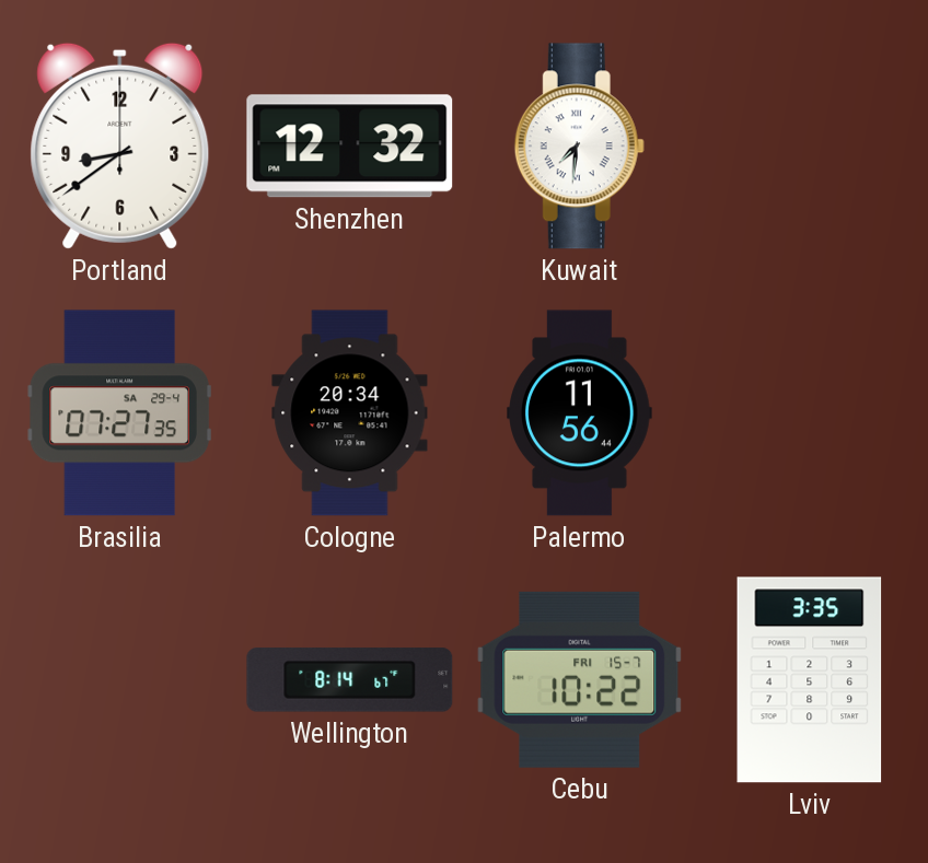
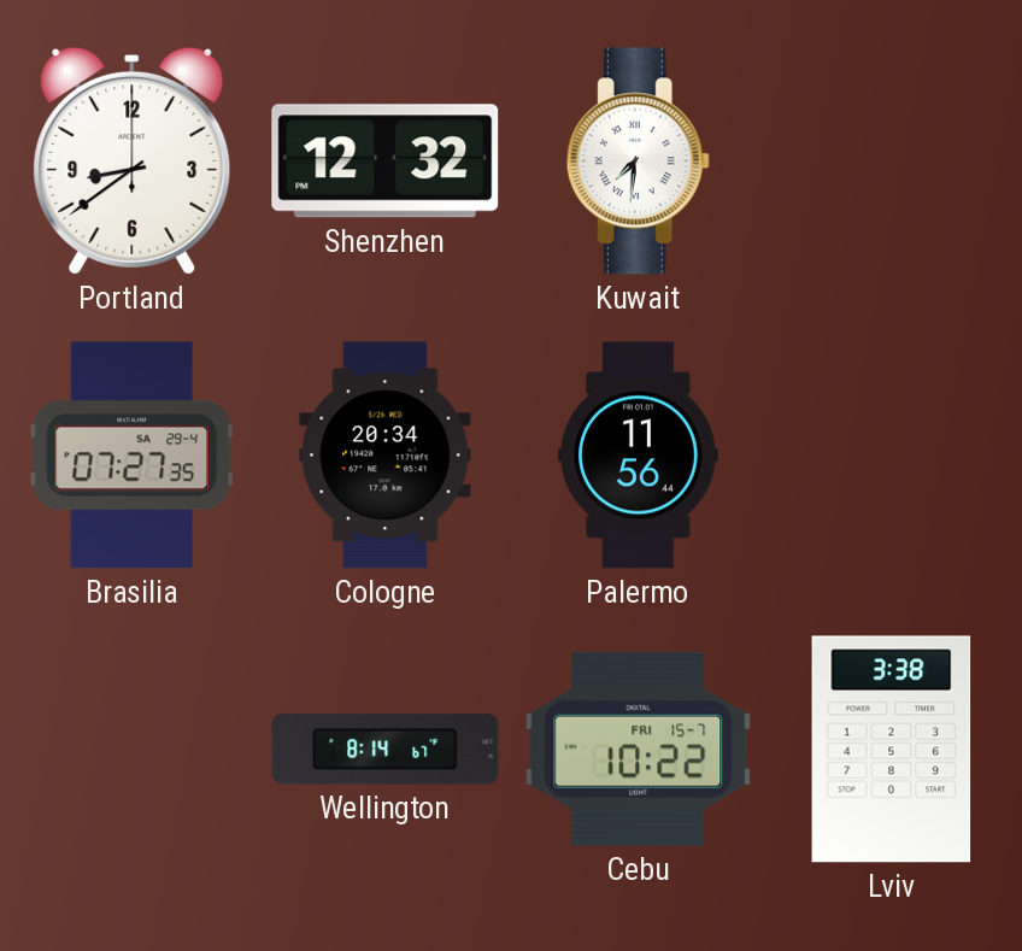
Lviv: 3:35 -> 3:38 (892, 750)
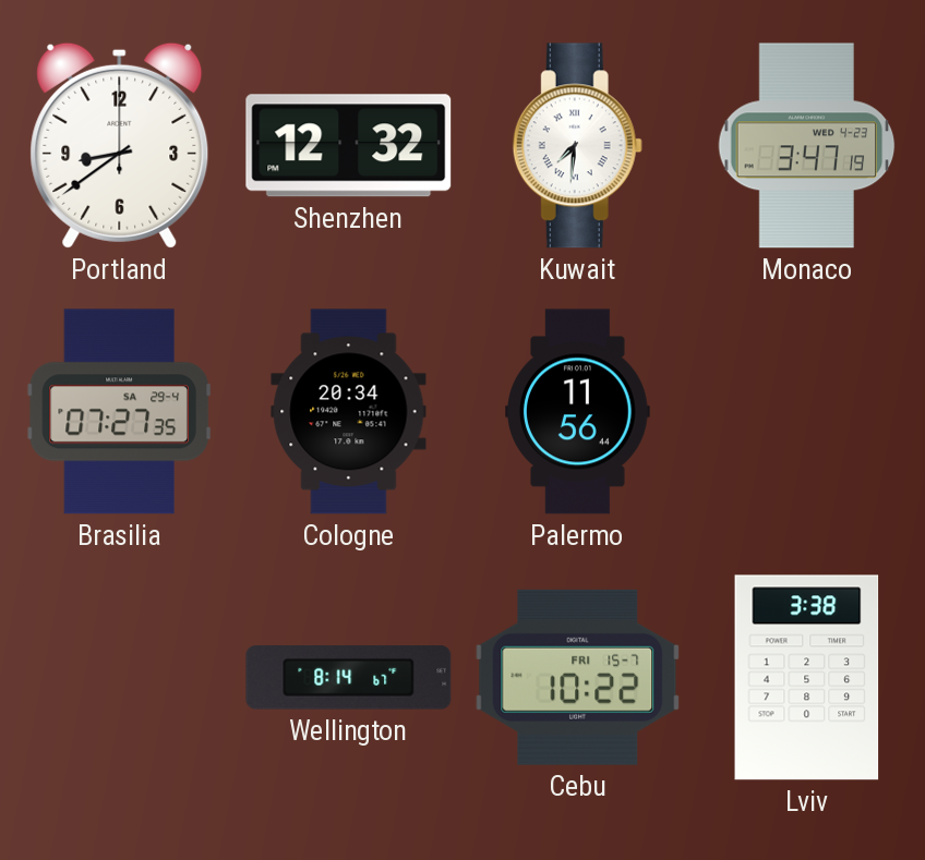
Monaco: none -> 3:47 (807, 146)
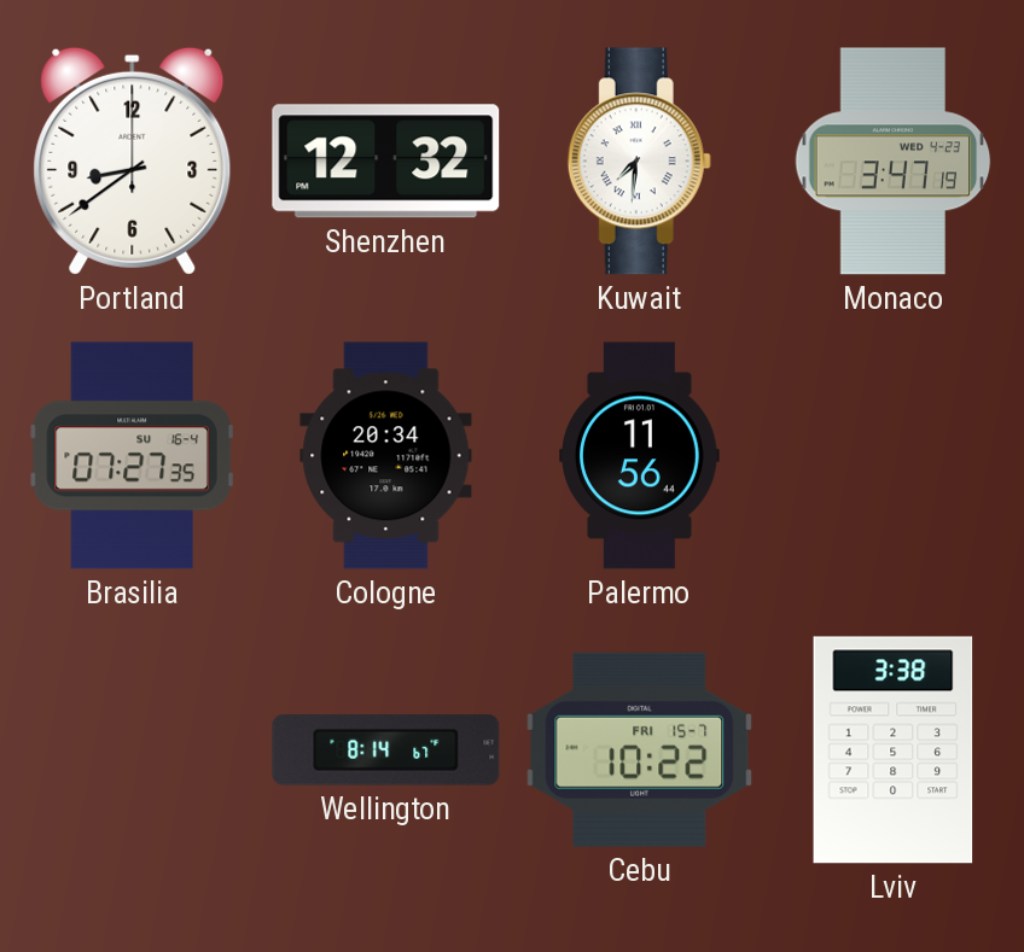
Brasilia date: SA 29-4 -> SU 16-4 (132, 456)
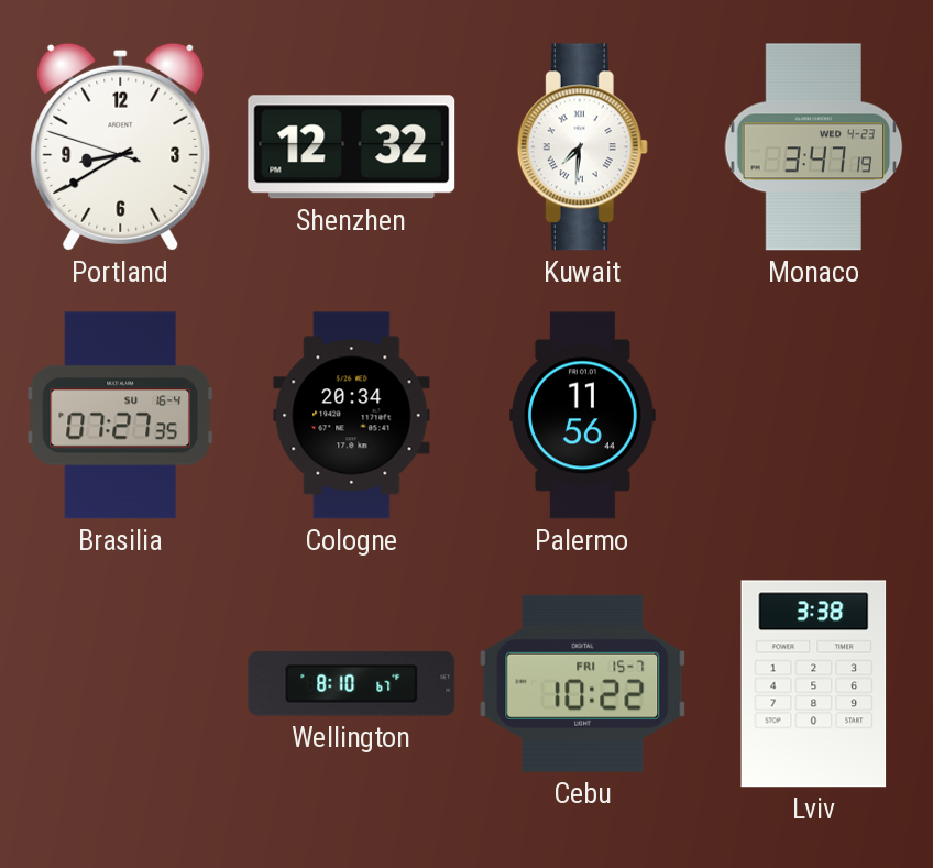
Portland: 8:39:00 -> 8:39:48 (121, 146)
Wellington: 8:14 -> 8:10 (352, 684)
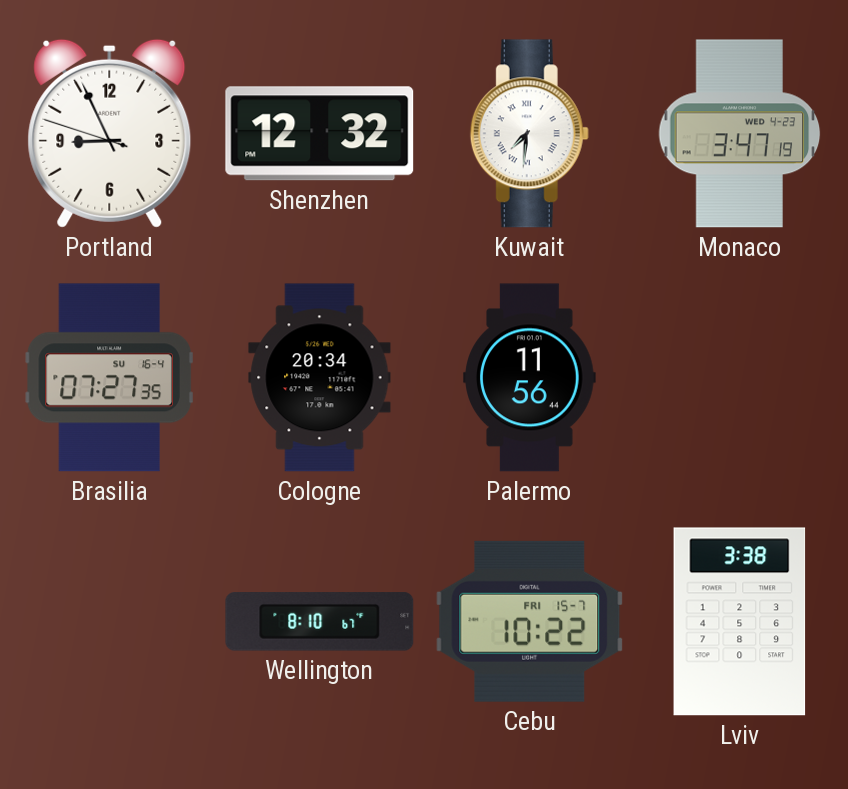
Portland: 8:39 -> 8:55 (110, 133)
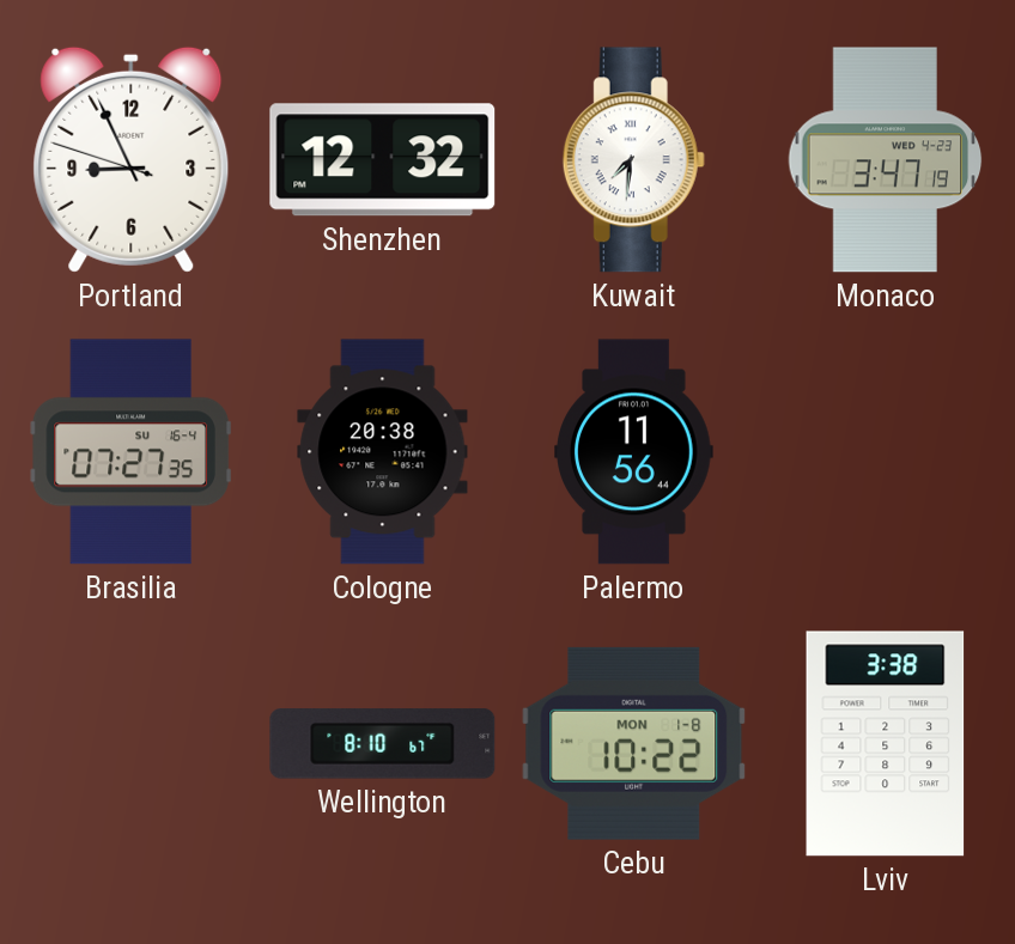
Cologne: 20:34 -> 20:38 (383, 452)
Cebu date: FRI 15-7 -> MON 1-8 (634, 743)
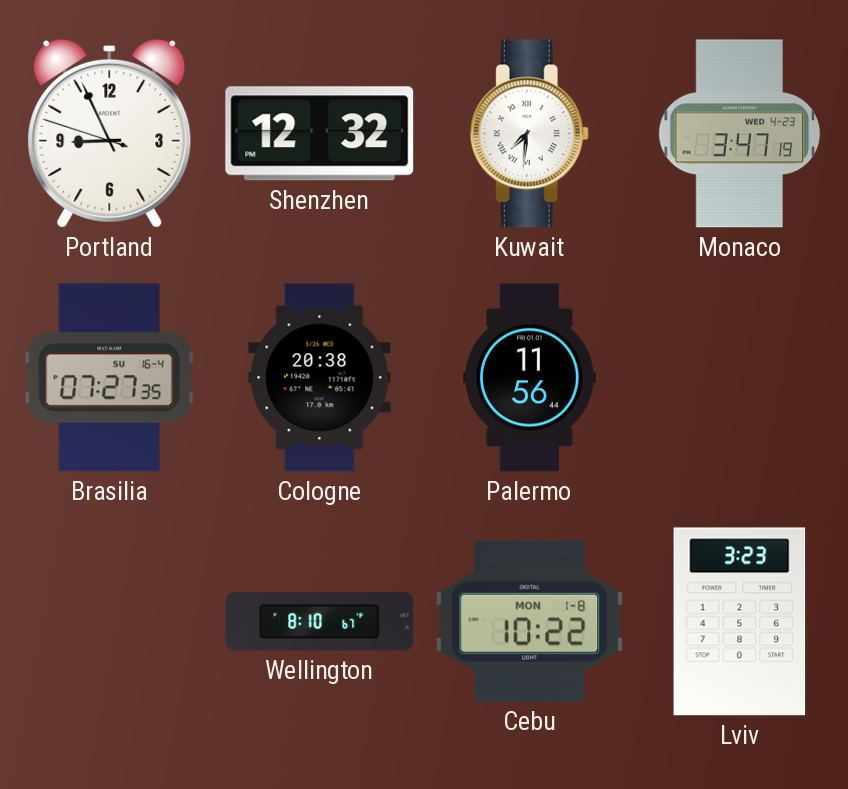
Lviv: 3:38 -> 3:23 (740, 622)
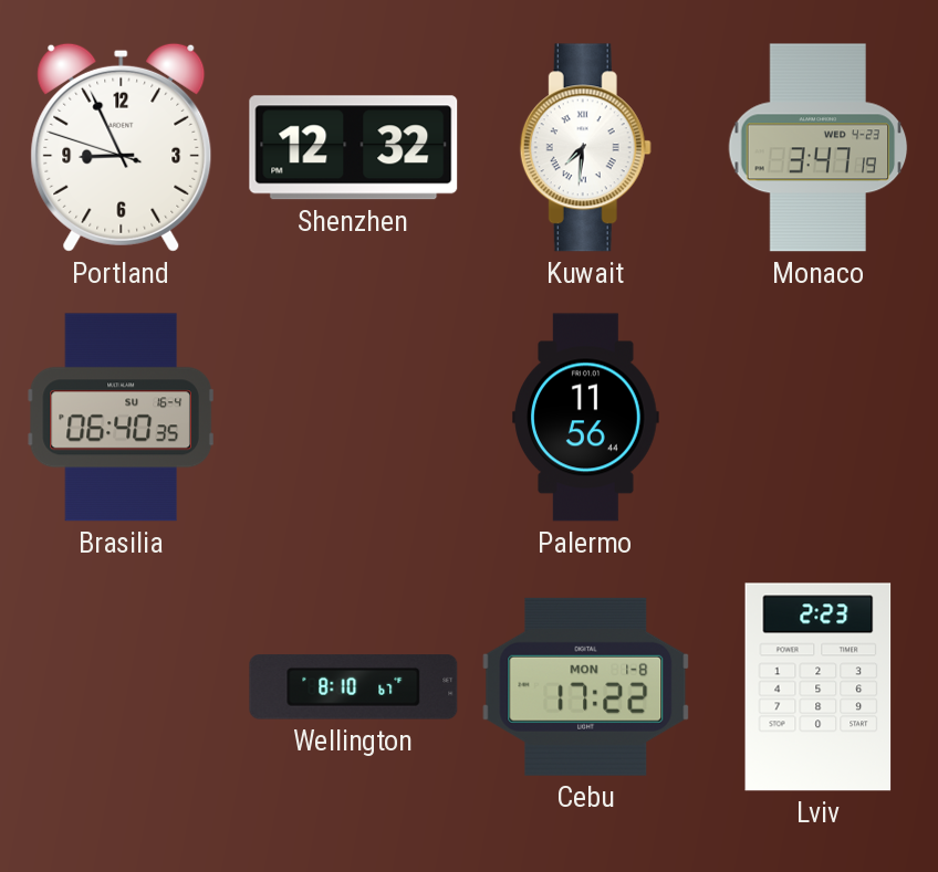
Brasilia: 07:27 -> 06:40 (121, 418)
Cologne: 20:38 -> none (320, 378)
Cebu: 10:22 -> 17:22 (586, 686)
Lviv: 3:23 -> 2:23 (819, 687)
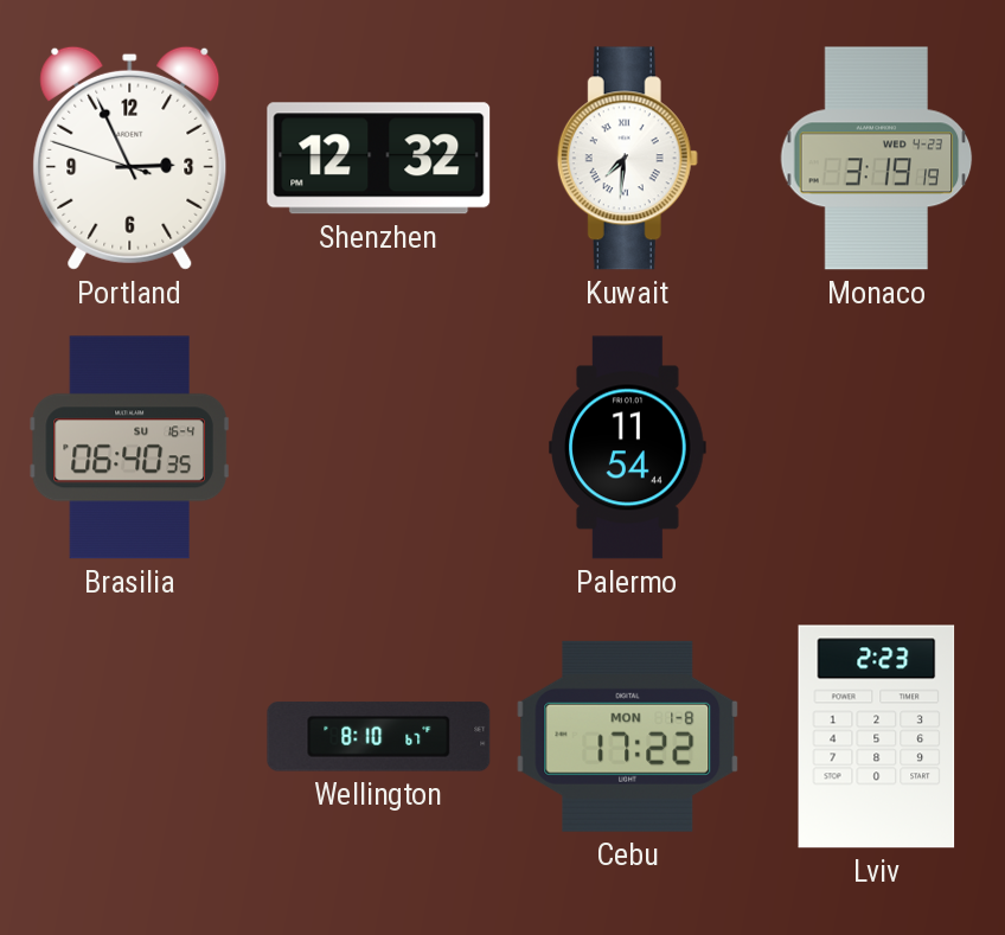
Portland: 8:55 -> 2:55 (130, 158)
Monaco: 3:47 -> 3:19 (877, 159)
Palermo: 11:56 -> 11:54 (628, 448)
